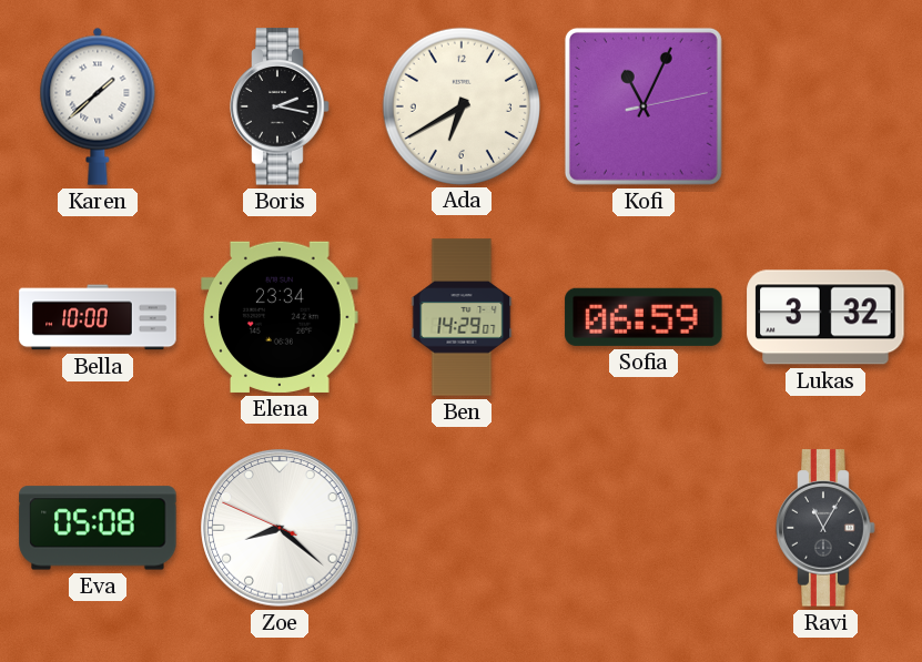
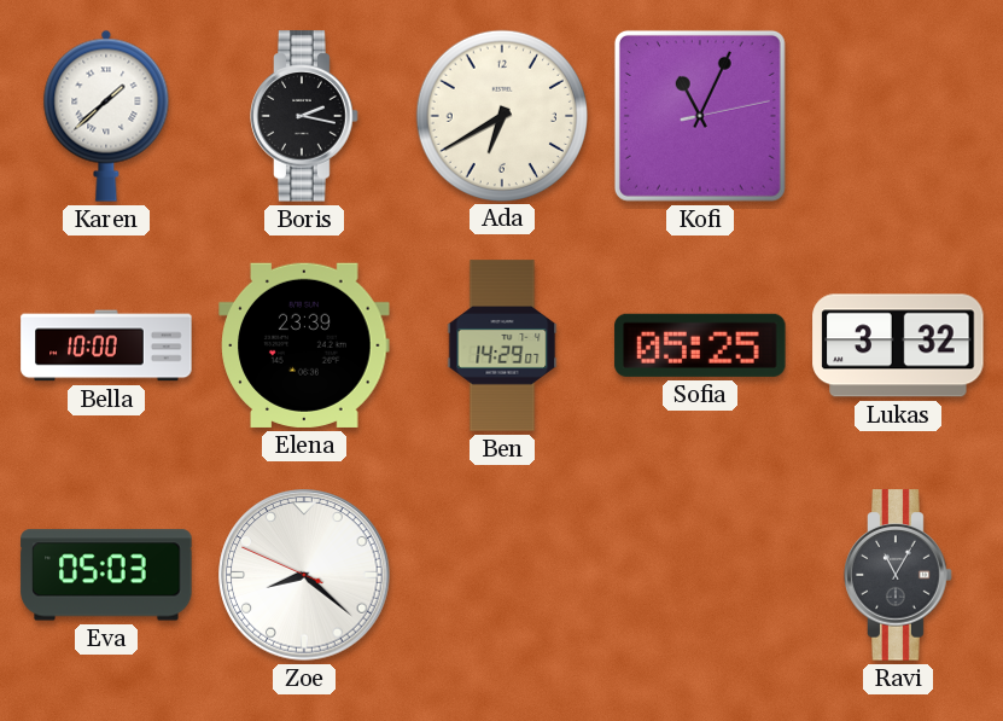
Elena: 23:34 -> 23:39 (304, 345)
Sofia: 06:59 -> 05:25 (700, 345)
Eva: 05:08 -> 05:03 (106, 575)
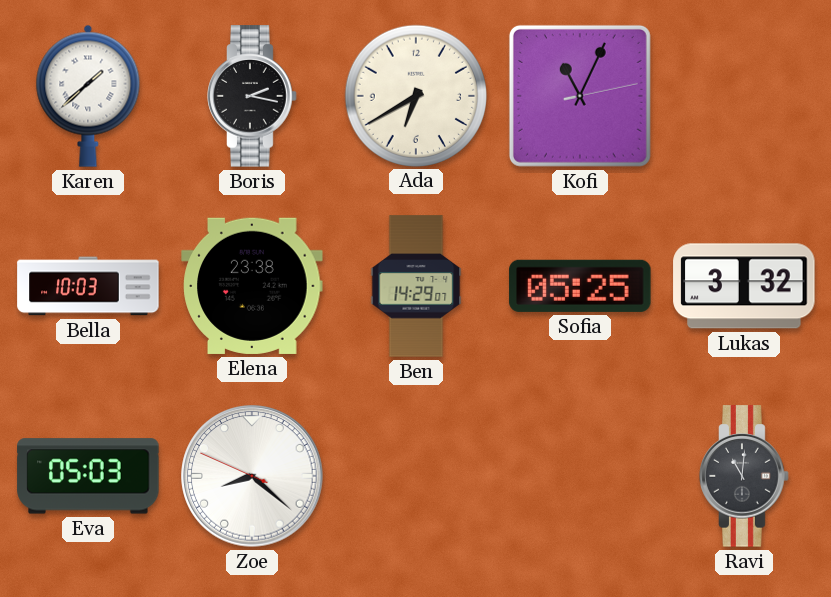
Bella: 10:00 -> 10:03 (88, 286)
Elena: 23:39 -> 23:38 (252, 286)
Ravi: 11:05 -> 11:01 (744, 476)
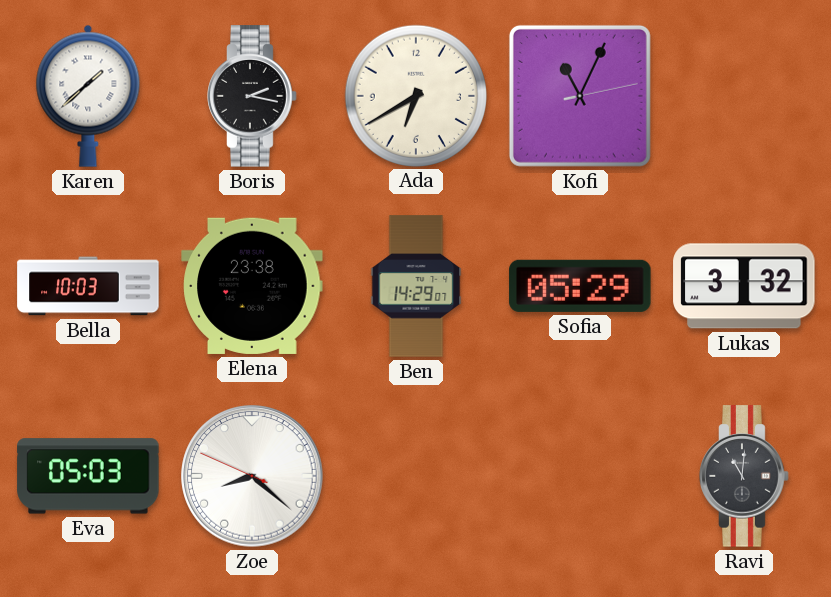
Sofia: 05:25 -> 05:29 (580, 286)
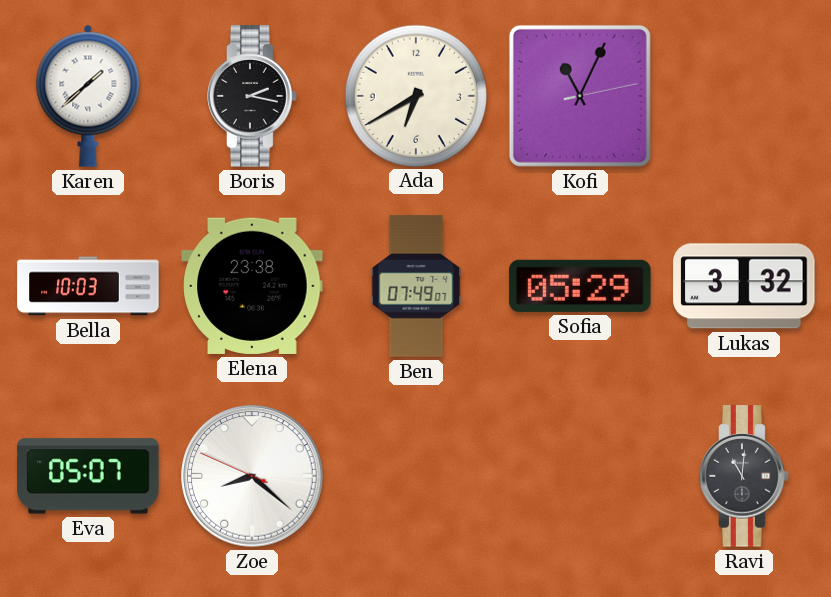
Ben: 14:29 -> 07:49 (416, 286)
Eva: 05:03 -> 05:07 (88, 476)
